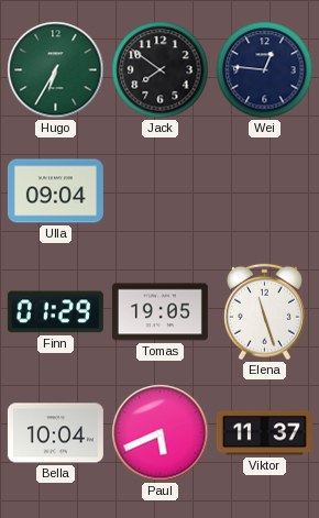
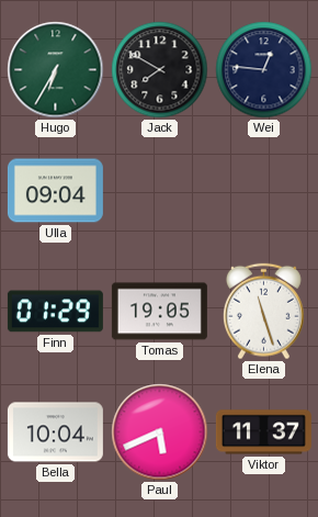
Jack: 7:51 -> 7:50 (160, 70)
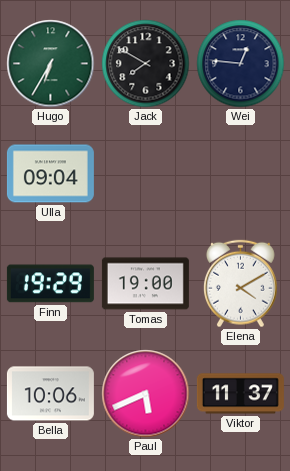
Finn: 01:29 -> 19:29 (50, 284)
Tomas: 19:05 -> 19:00 (145, 284)
Elena: 11:27 -> 4:10 (240, 284)
Bella: 10:04 -> 10:06 (50, 394)
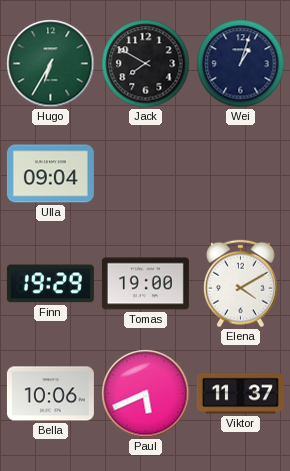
Wei: 12:46 -> 1:03 (241, 64)
